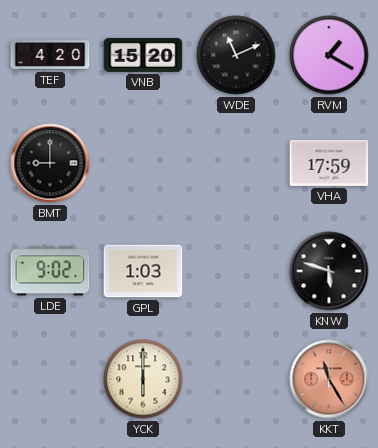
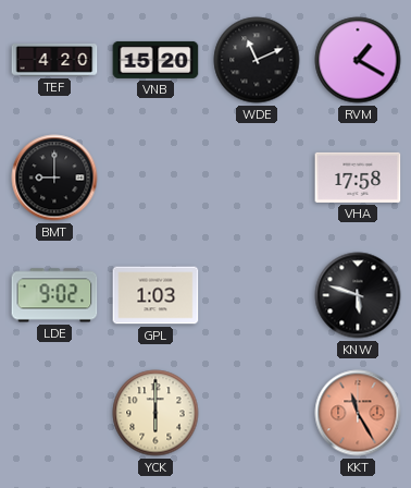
VHA: 17:59 -> 17:58 (358, 178)
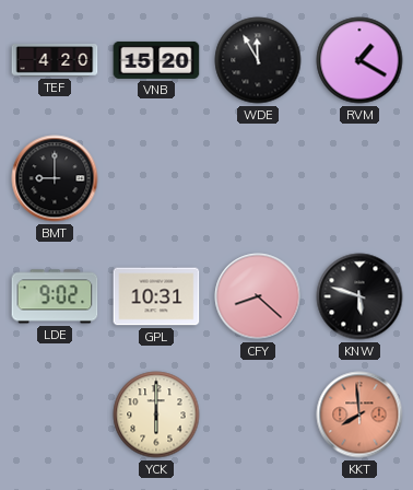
WDE: 11:11 -> 11:55 (258, 60)
VHA: 17:58 -> none (358, 178)
GPL: 1:03 -> 10:31 (156, 296)
CFY: none -> 8:22 (258, 296)
KKT: 11:25 -> 7:59 (359, 415)
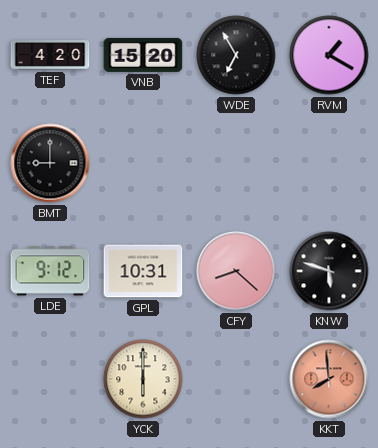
WDE: 11:55 -> 6:55 (236, 55)
LDE: 9:02 -> 9:12 (50, 271)
